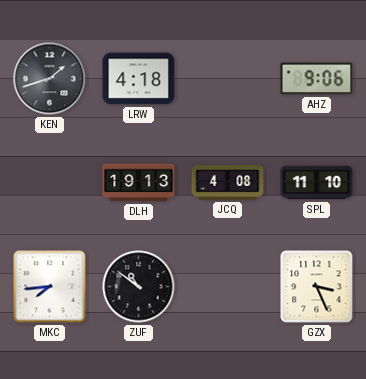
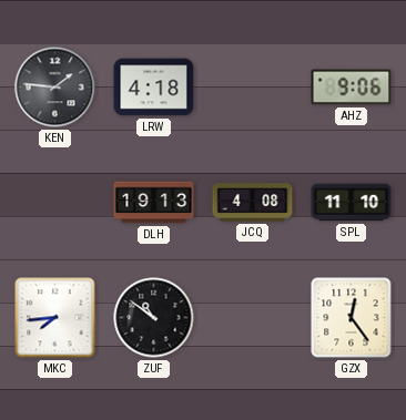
KEN: 1:42 -> 1:46 (55, 88)
GZX: 3:26 -> 12:24 (352, 318)
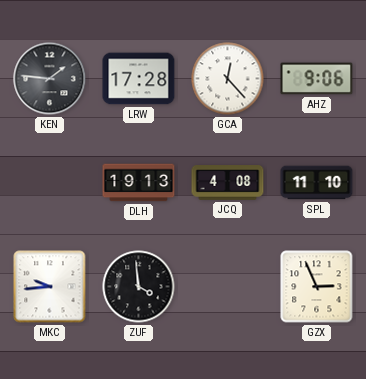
LRW: 4:18 -> 17:28 (139, 79)
GCA: none -> 12:23 (228, 79)
MKC: 7:44 -> 9:44 (50, 287)
ZUF: 10:51 -> 3:59 (139, 287)
GZX: 12:24 -> 2:56 (317, 287)
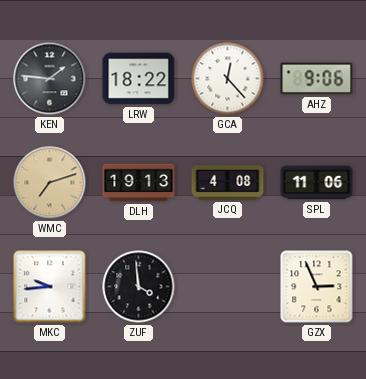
LRW: 17:28 -> 18:22 (139, 79)
WMC: none -> 7:12 (50, 183)
SPL: 11:10 -> 11:06 (317, 183)
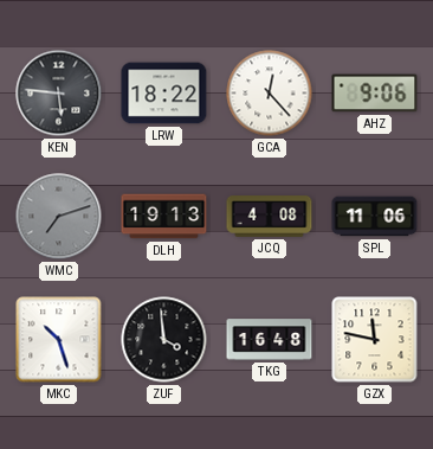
KEN: 1:46 -> 5:46 (59, 94)
WMC dial: champagne -> grey (59, 217)
MKC: 9:44 -> 10:27 (59, 340)
TKG: none -> 16:48 (270, 340)
GZX: 2:56 -> 11:47 (375, 340)
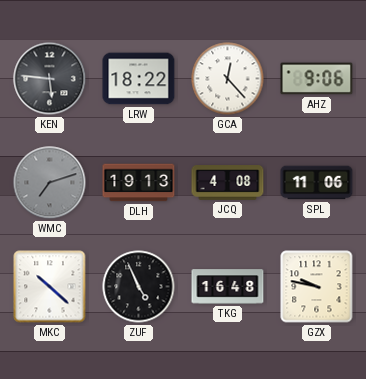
MKC: 10:27 -> 10:22 (50, 287)
ZUF: 3:59 -> 4:56 (139, 287)
GZX: 11:47 -> 9:47 (317, 287)
